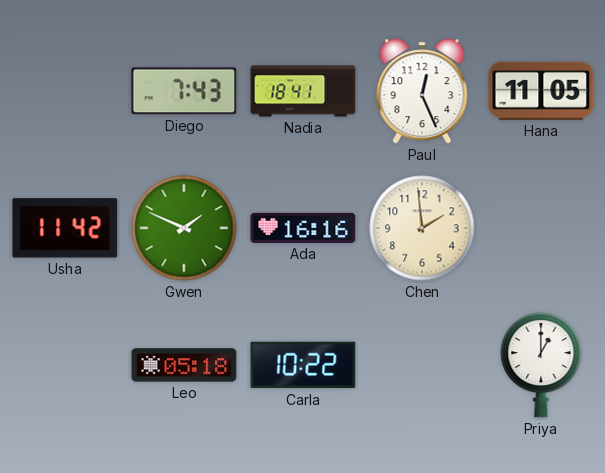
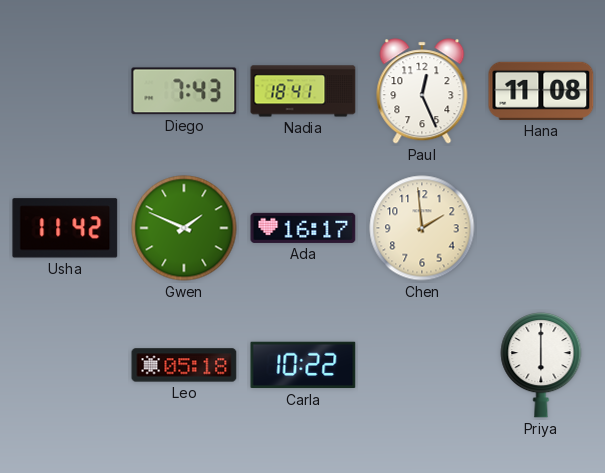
Hana: 11:05 -> 11:08 (541, 91)
Ada: 16:16 -> 16:17 (303, 228)
Priya: 1:00 -> 6:00 (541, 366)
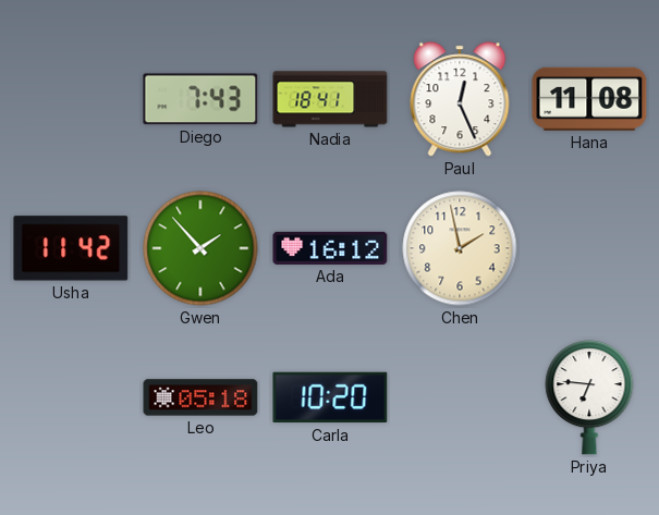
Gwen: 1:49 -> 1:53 (200, 248)
Ada: 16:17 -> 16:12 (330, 248)
Chen: 1:59 -> 1:58 (460, 248)
Carla: 10:22 -> 10:20 (330, 397)
Priya: 6:00 -> 6:46 (589, 398)
